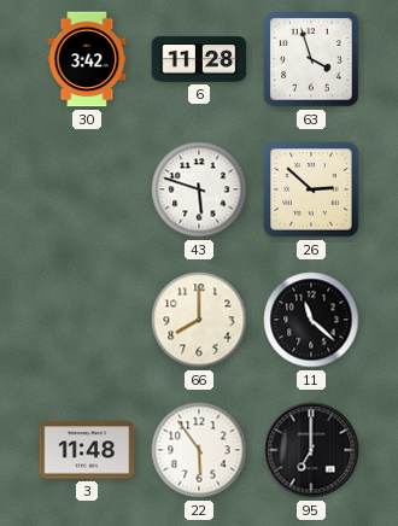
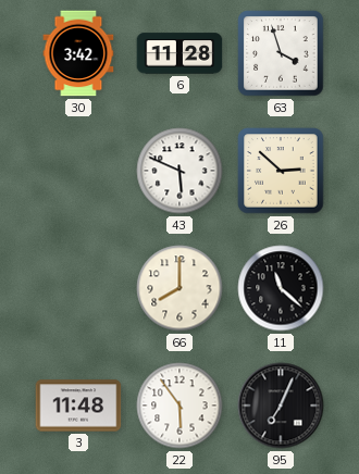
43: 5:48 -> 5:49 (179, 171)
95: 7:00 -> 7:04 (281, 406)
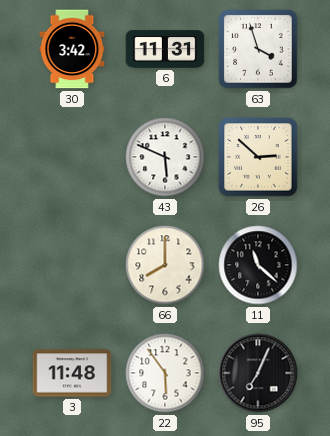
6: 11:28 -> 11:31 (165, 49)
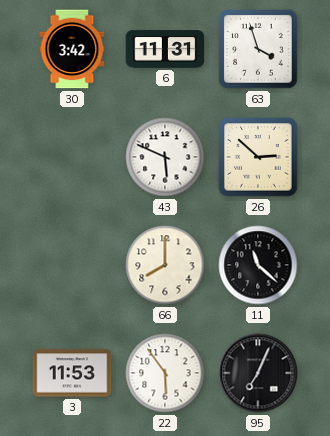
3: 11:48 -> 11:53 (72, 373)
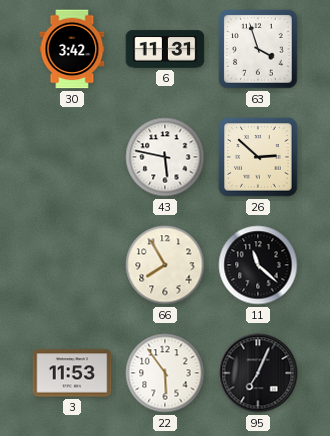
43: 5:49 -> 5:47 (165, 157)
66: 8:00 -> 7:55 (165, 265)
